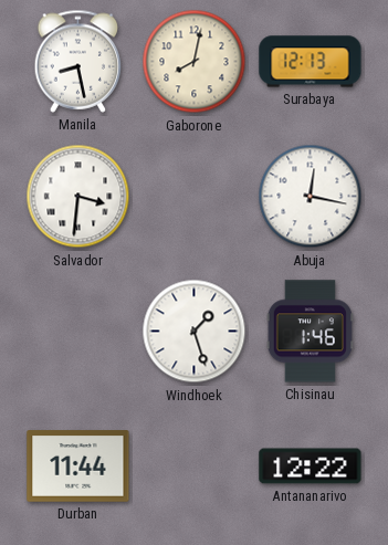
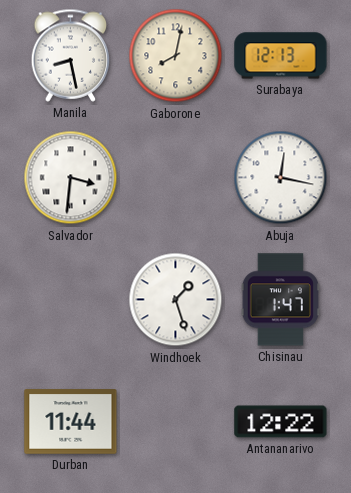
Chisinau: 1:46 -> 1:47 (280, 300)
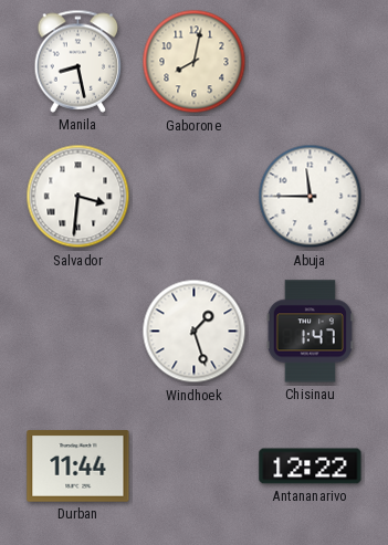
Surabaya: 12:13 -> none (281, 56)
Abuja: 12:17 -> 11:45 (311, 197)
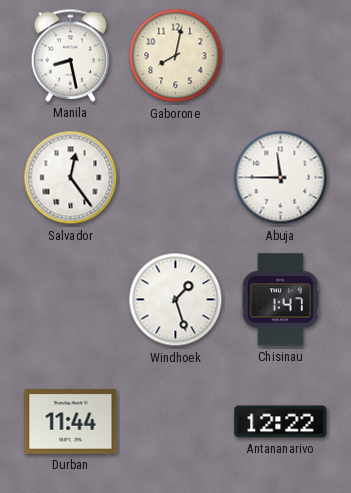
Salvador: 3:31 -> 12:24 (71, 178)
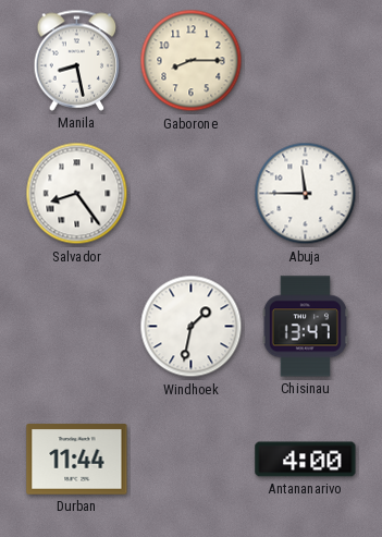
Gaborone: 8:02 -> 8:15 (192, 61)
Salvador: 12:24 -> 8:24 (77, 194)
Windhoek: 1:27 -> 1:32 (192, 327)
Chisinau: 1:47 -> 13:47 (305, 327)
Antananarivo: 12:22 -> 4:00 (306, 460)
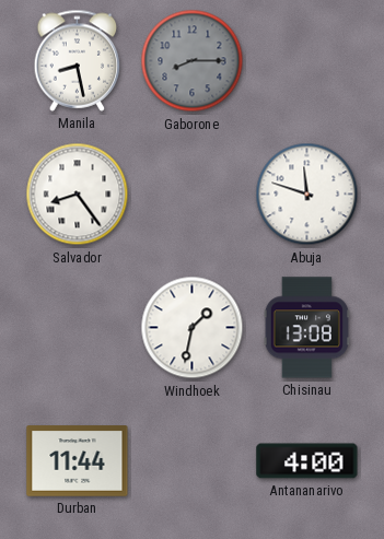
Gaborone dial: cream -> grey (193, 61)
Abuja: 11:45 -> 11:48 (307, 195)
Chisinau: 13:47 -> 13:08 (306, 328)
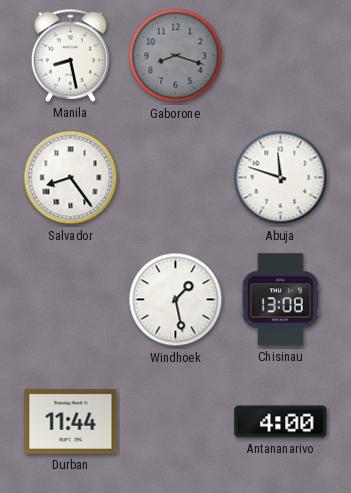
Gaborone: 8:15 -> 8:18 (176, 56)
Windhoek: 1:32 -> 1:28 (176, 300)
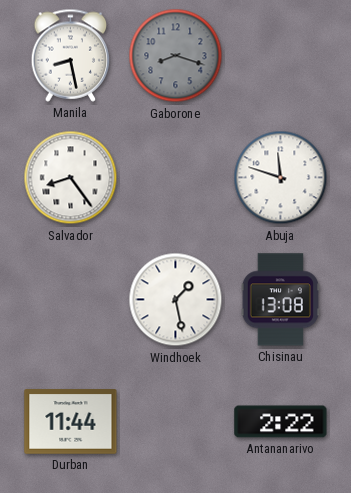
Antananarivo: 4:00 -> 2:22 (281, 422)
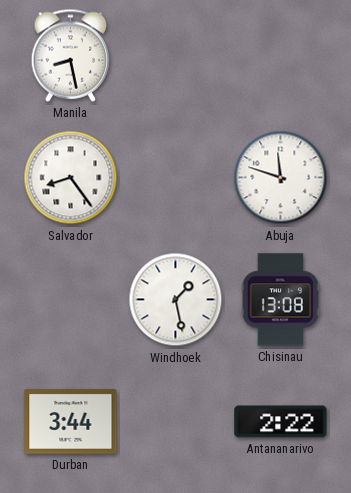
Gaborone: 8:18 -> none (176, 56)
Durban: 11:44 -> 3:44 (71, 422)
